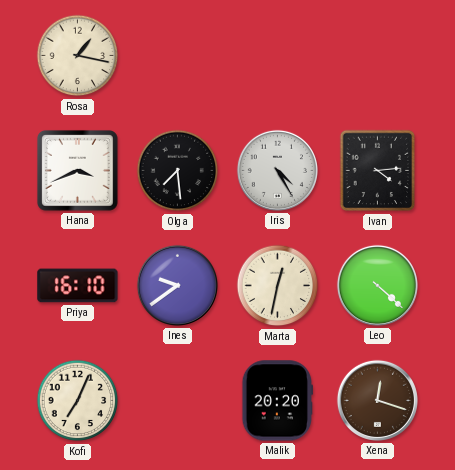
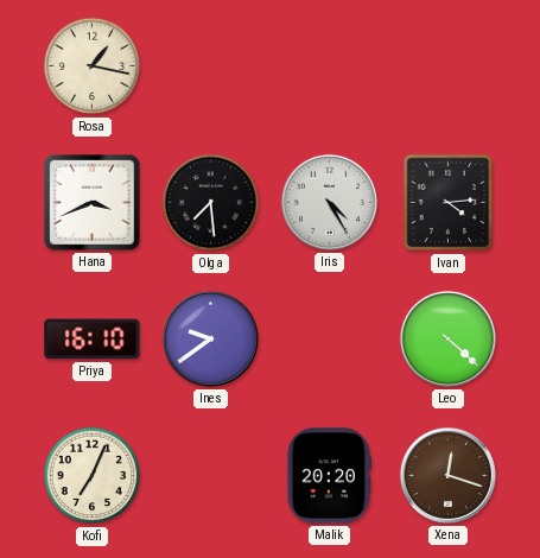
Marta: 12:32 -> none (278, 286)
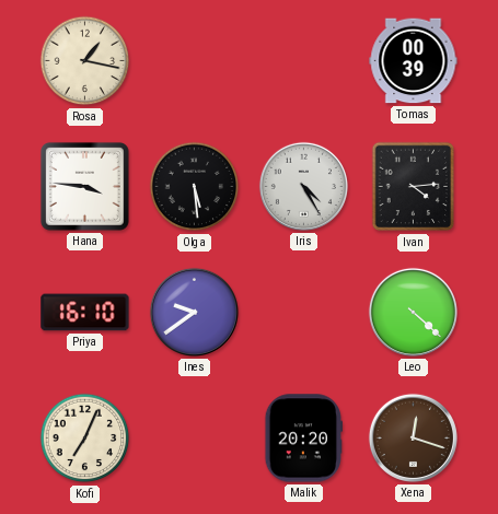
Tomas: none -> 00:39 (414, 61)
Hana: 3:41 -> 3:46 (84, 186)
Olga: 7:29 -> 5:29 (195, 187)
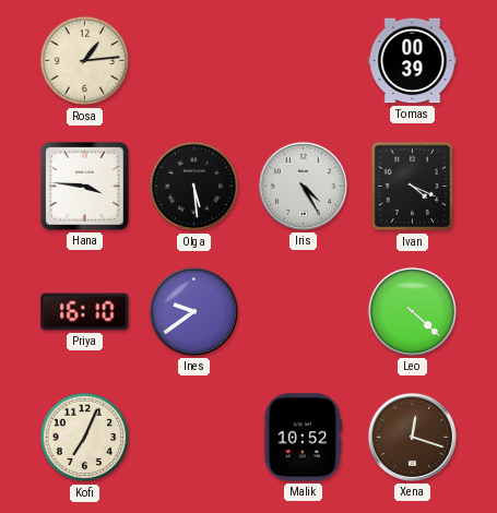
Rosa: 1:17 -> 1:14 (85, 61)
Ivan: 4:14 -> 4:19 (413, 187)
Malik: 20:20 -> 10:52 (303, 438)
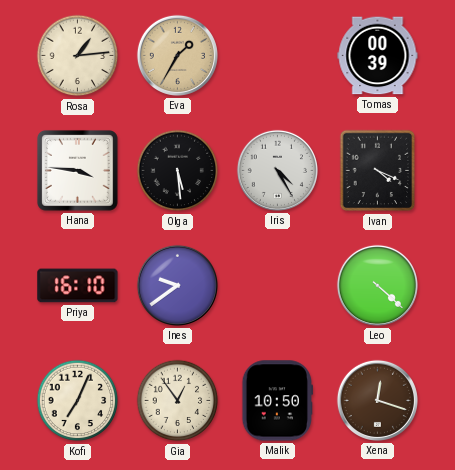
Eva: none -> 1:35 (177, 55)
Gia: none -> 12:54 (178, 401)
Malik: 10:52 -> 10:50 (277, 401)
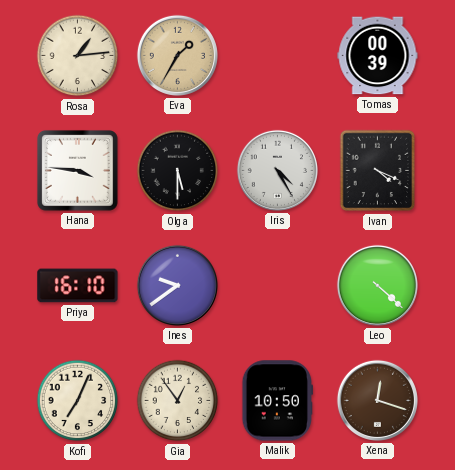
Olga: 5:29 -> 5:30 (178, 171)
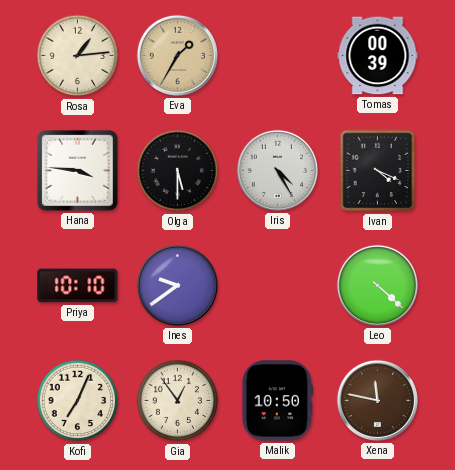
Priya: 16:10 -> 10:10 (78, 286)
Xena: 12:18 -> 11:47 (377, 400)
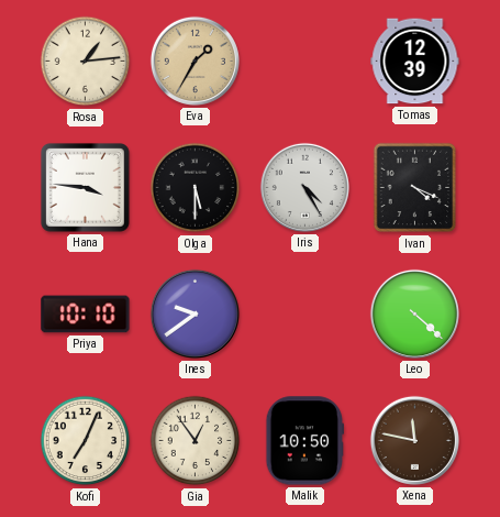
Tomas: 00:39 -> 12:39 (415, 62)
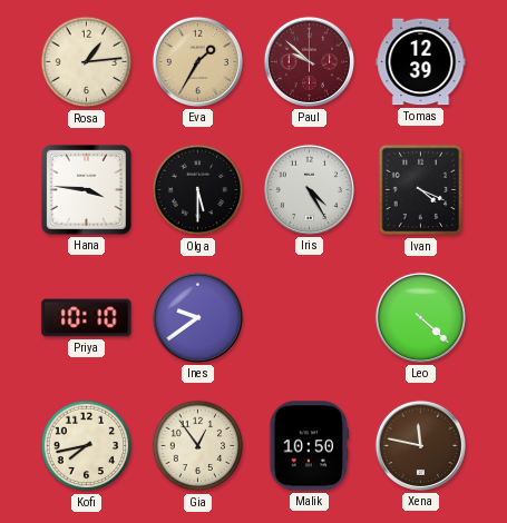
Paul: none -> 9:52 (309, 61)
Kofi: 7:04 -> 7:43 (87, 446)
